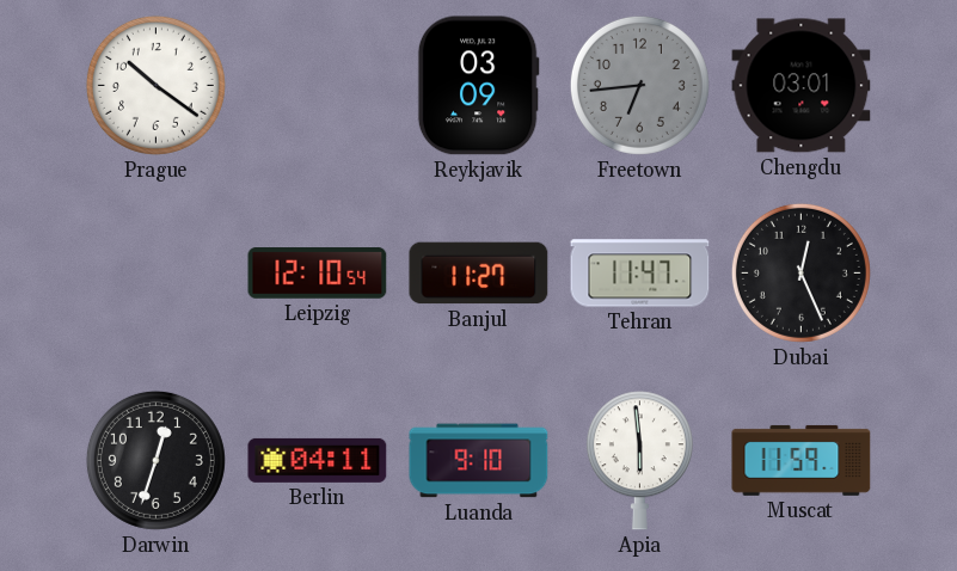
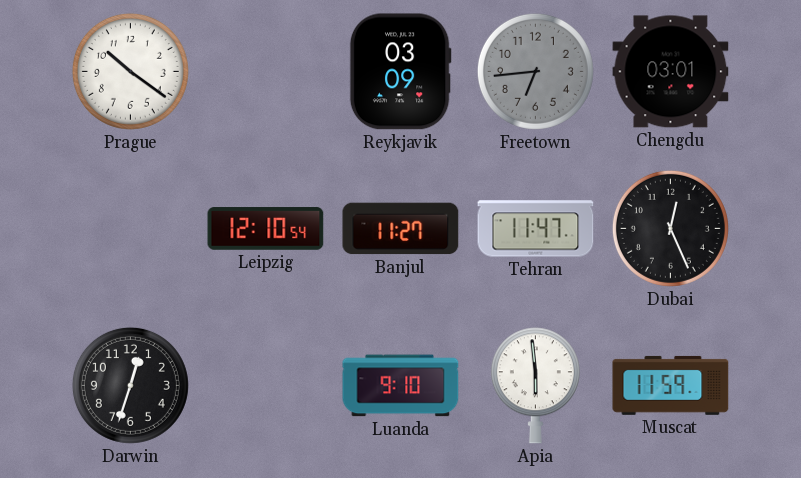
Berlin: 04:11 -> none (318, 460)
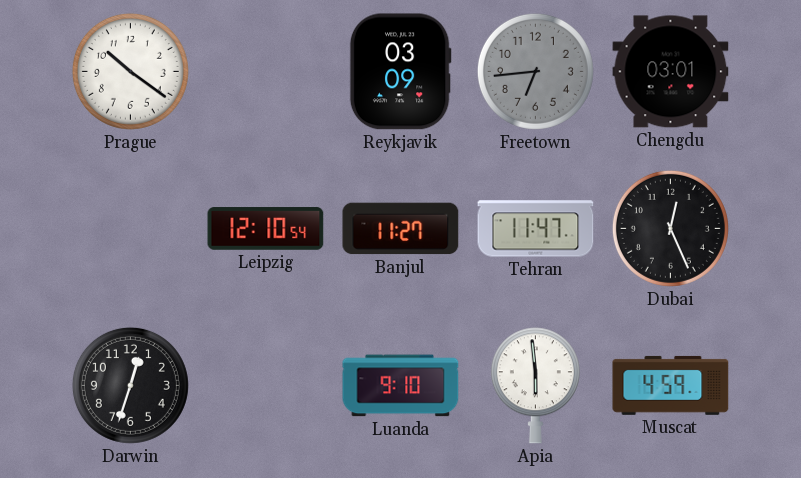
Muscat: 11:59 -> 4:59 (671, 385)
